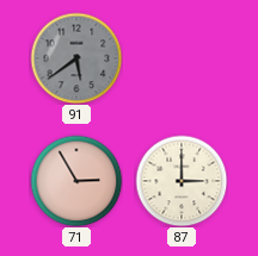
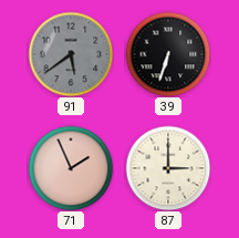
39: none -> 6:33 (168, 54)
71: 2:55 -> 1:56 (71, 168)
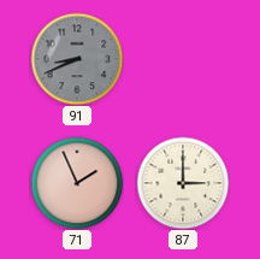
91: 5:39 -> 8:41 (77, 59)
39: 6:33 -> none (168, 54)
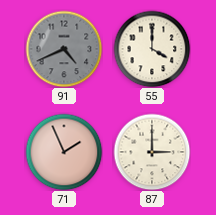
91: 8:41 -> 4:41 (64, 49)
55: none -> 4:00 (152, 49)
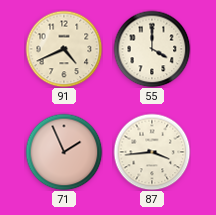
91 dial: grey -> cream (64, 49)
87: 3:00 -> 3:44 (152, 152)
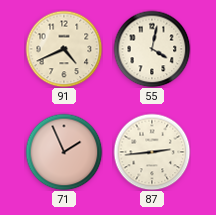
55: 4:00 -> 4:02 (152, 49)
87: 3:44 -> 2:44 (152, 152)
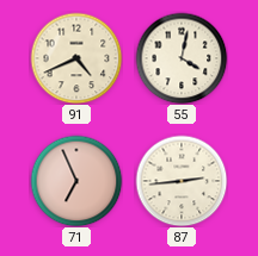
71: 1:56 -> 6:56 (76, 181)
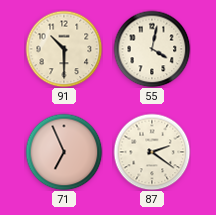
91: 4:41 -> 10:30 (64, 49)
87: 2:44 -> 2:21 (152, 152)
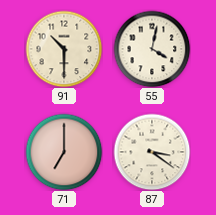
71: 6:56 -> 7:00 (64, 152)
87: 2:21 -> 3:21 (152, 152)
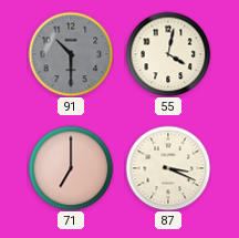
91 dial: cream -> grey (71, 54)
87: 3:21 -> 3:19 (168, 168)
